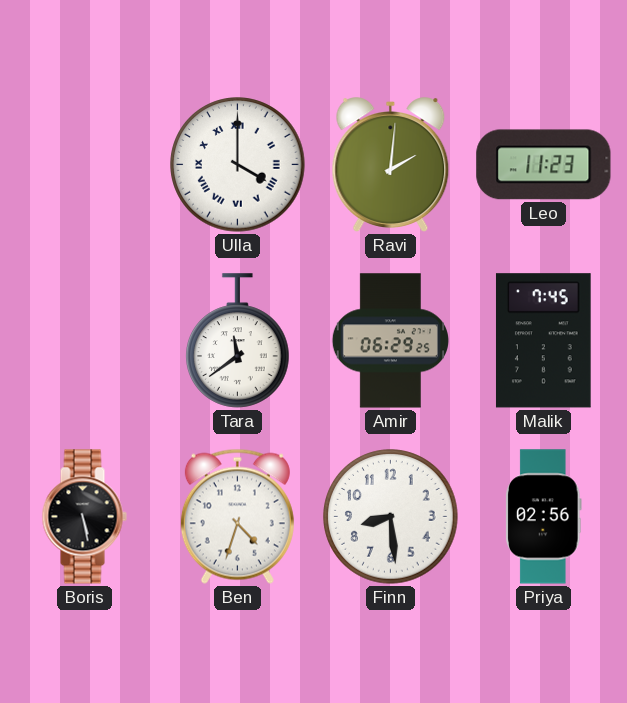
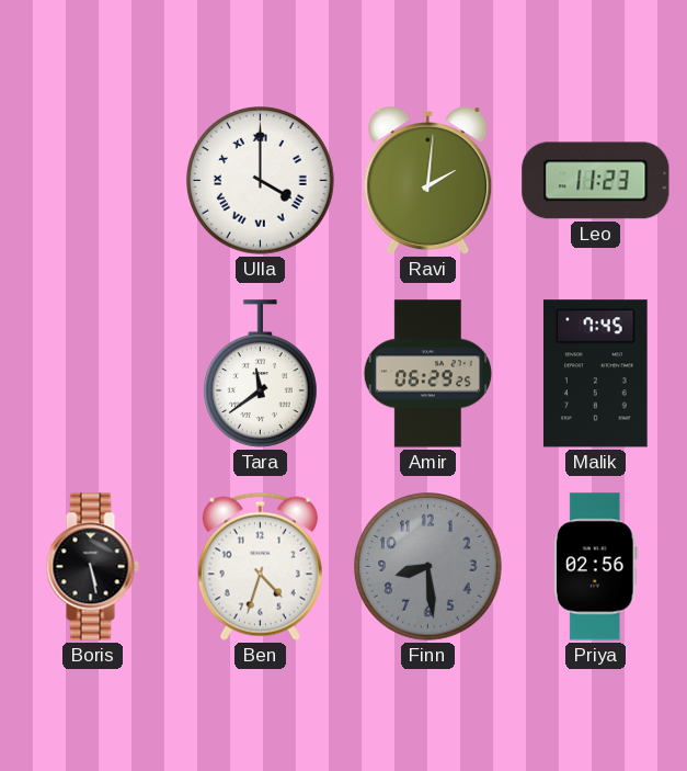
Finn dial: white -> grey (428, 567)
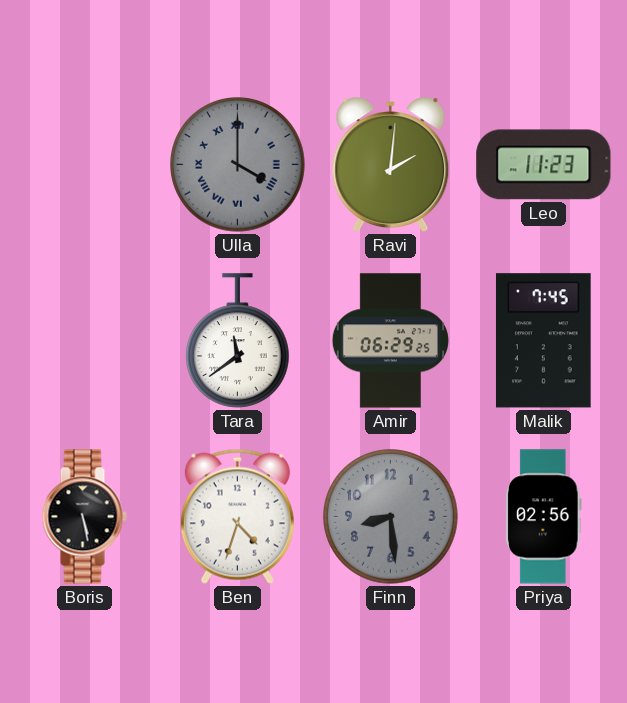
Ulla dial: white -> grey (238, 165)
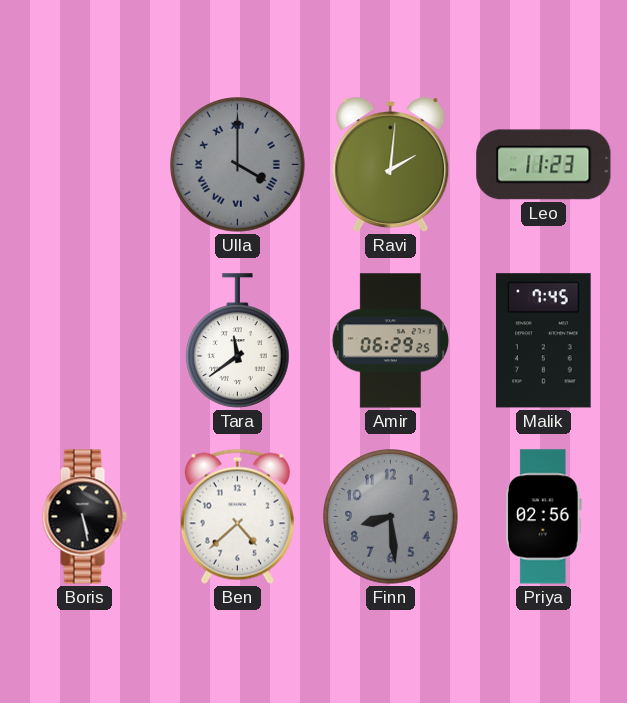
Ben: 4:33 -> 4:38 (237, 516)
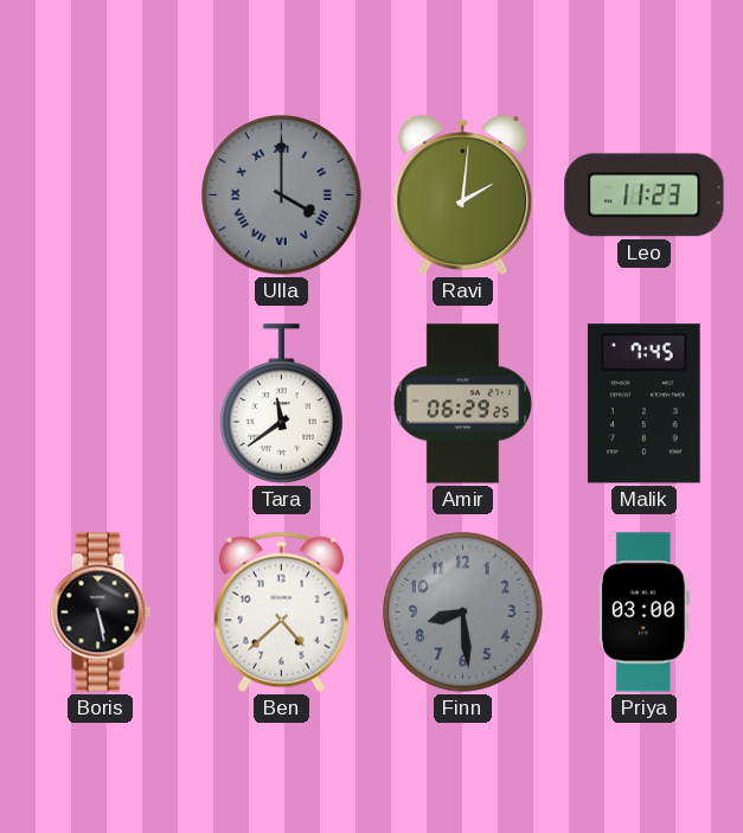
Priya: 02:56 -> 03:00 (645, 613)
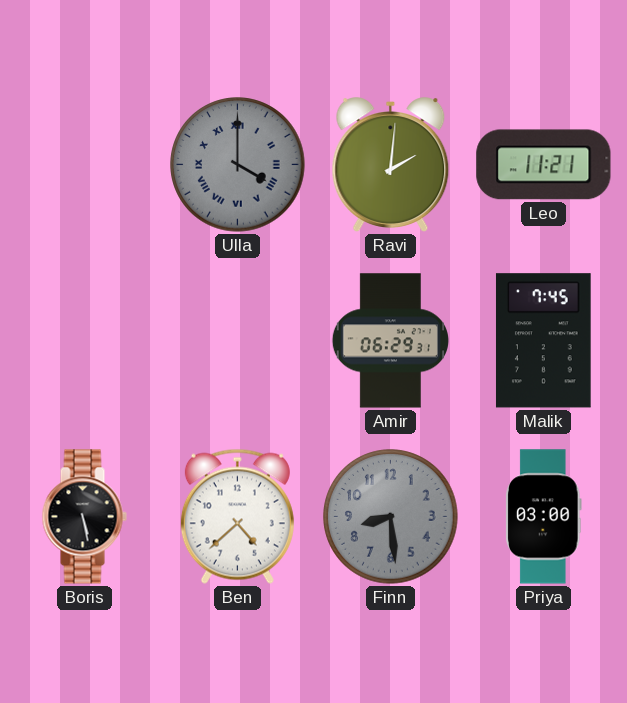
Leo: 11:23 -> 11:21 (544, 165)
Tara: 11:39 -> none (282, 404)
Amir: 06:29:25 -> 06:29:31 (390, 341)
